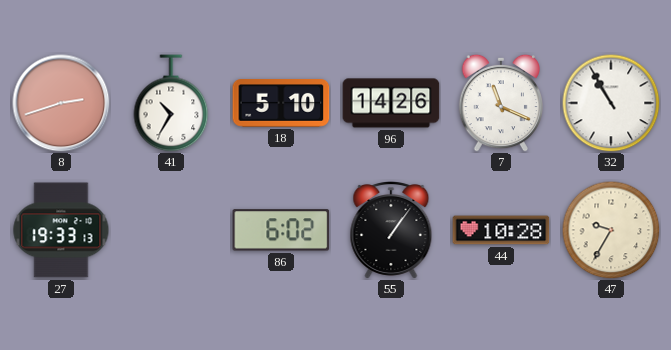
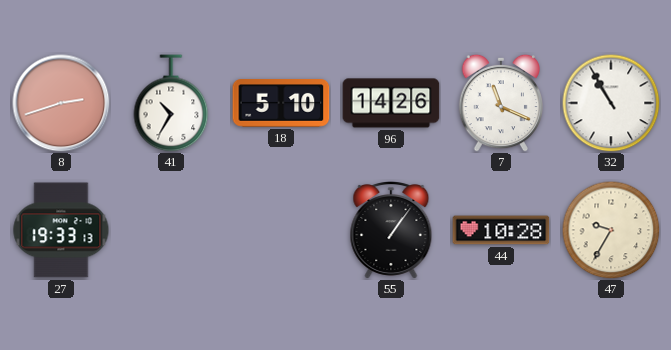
86: 6:02 -> none (281, 230)
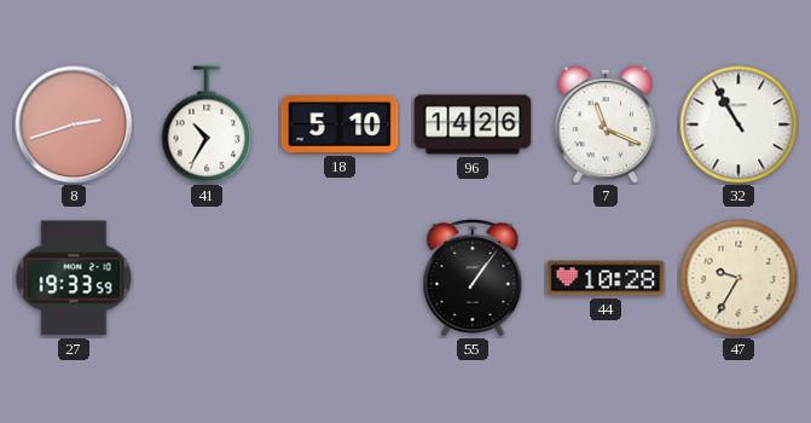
27: 19:33:13 -> 19:33:59 (74, 278)
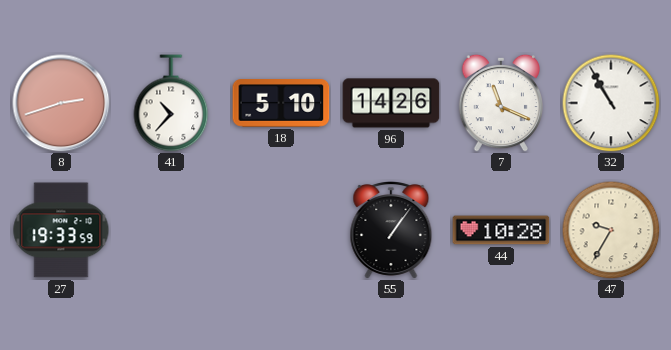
41: 10:35 -> 10:37 (171, 103)
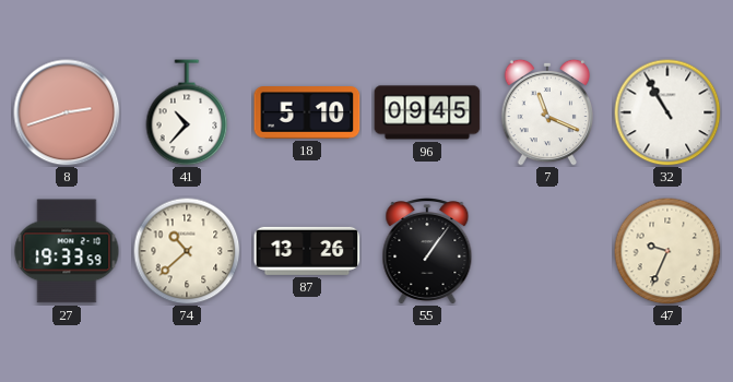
96: 14:26 -> 09:45 (427, 112)
74: none -> 10:38 (187, 251)
87: none -> 13:26 (307, 251)
44: 10:28 -> none (501, 230)
47: 9:35 -> 9:34 (667, 251)
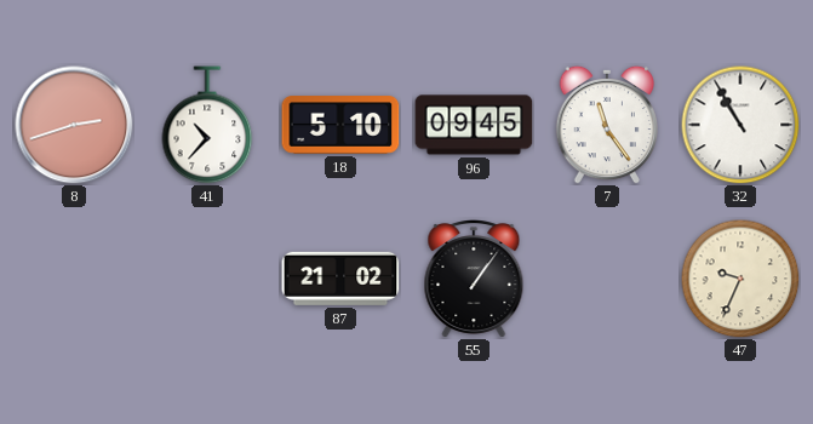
7: 11:19 -> 11:24 (606, 125)
27: 19:33 -> none (67, 251)
74: 10:38 -> none (187, 251)
87: 13:26 -> 21:02 (340, 279)
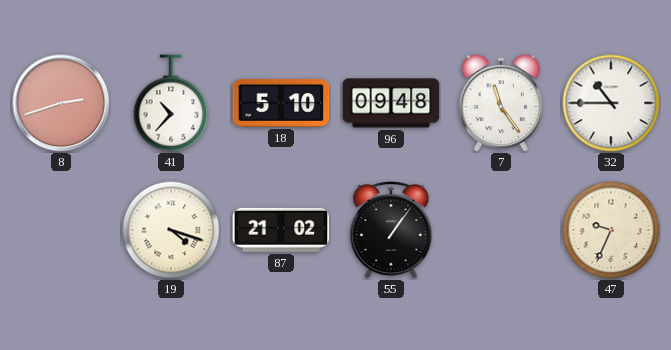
96: 09:45 -> 09:48 (391, 103)
32: 10:55 -> 10:45 (611, 103)
19: none -> 4:18 (171, 230)
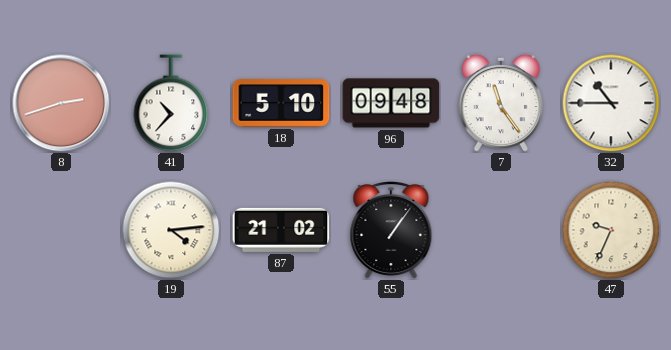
19: 4:18 -> 4:14 (171, 230)
